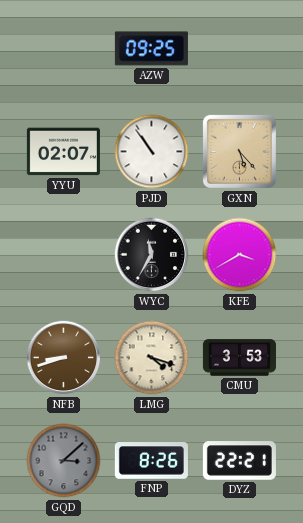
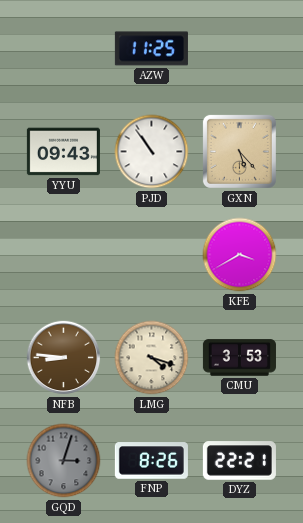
AZW: 09:25 -> 11:25 (151, 49)
YYU: 02:07 -> 09:43 (63, 152)
WYC: 11:35 -> none (152, 255)
NFB: 8:42 -> 8:46 (64, 358)
GQD: 3:08 -> 3:03 (64, 461)
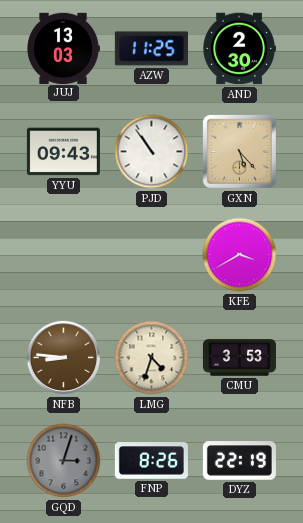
JUJ: none -> 13:03 (63, 48)
AND: none -> 2:30 (239, 49)
LMG: 4:18 -> 4:33 (152, 358)
DYZ: 22:21 -> 22:19 (239, 461)
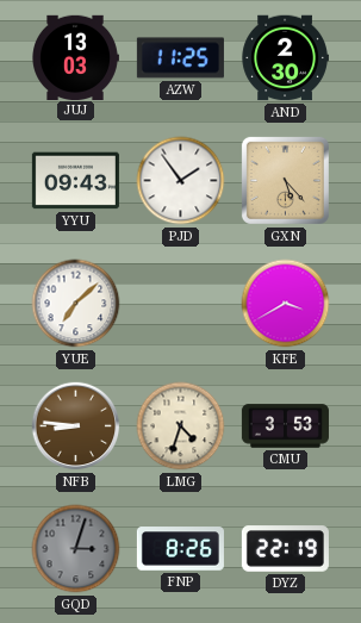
PJD: 10:54 -> 1:54 (181, 181)
YUE: none -> 7:08 (76, 304)
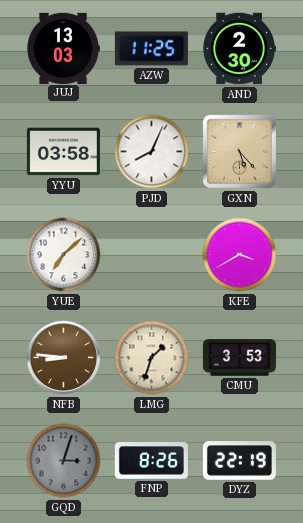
YYU: 09:43 -> 03:58 (63, 152)
PJD: 1:54 -> 8:04 (152, 152)
LMG: 4:33 -> 1:33 (152, 358)
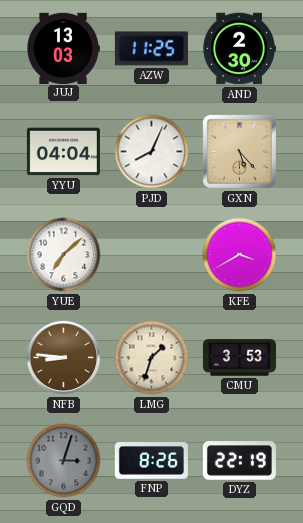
YYU: 03:58 -> 04:04 (63, 152)
